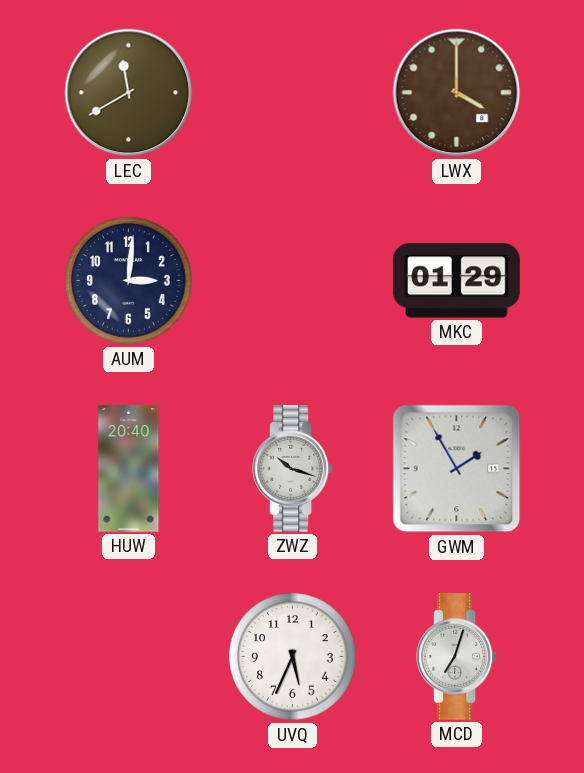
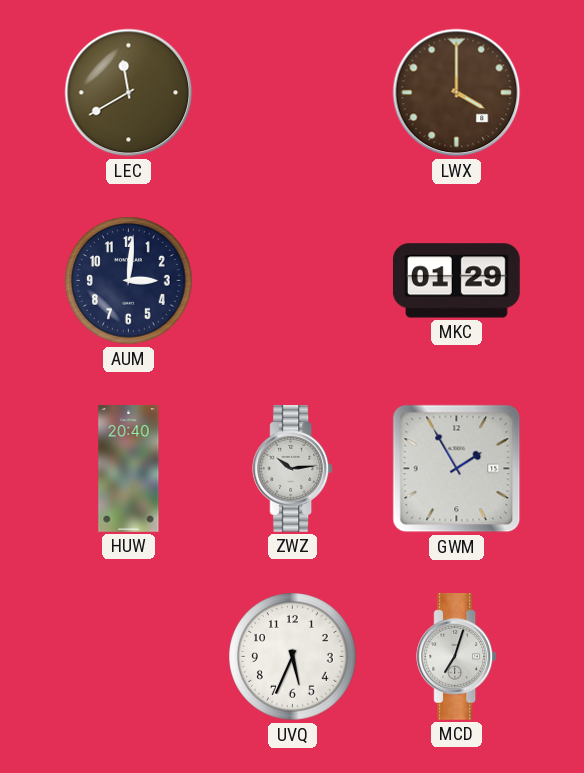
ZWZ: 10:18 -> 10:14 (293, 469)
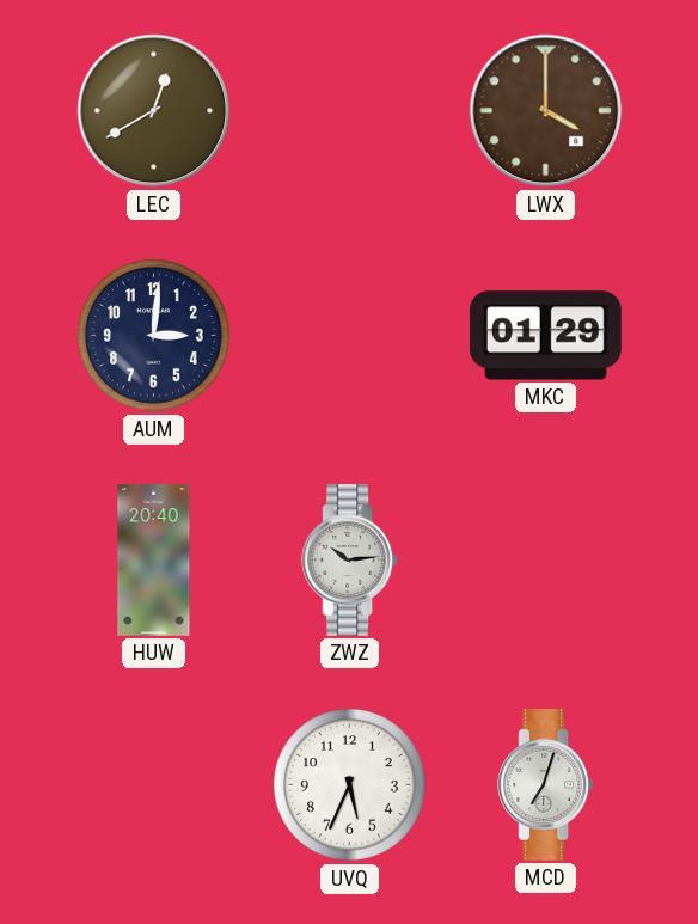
LEC: 11:40 -> 12:40 (154, 111)
GWM: 1:55 -> none (457, 469)
